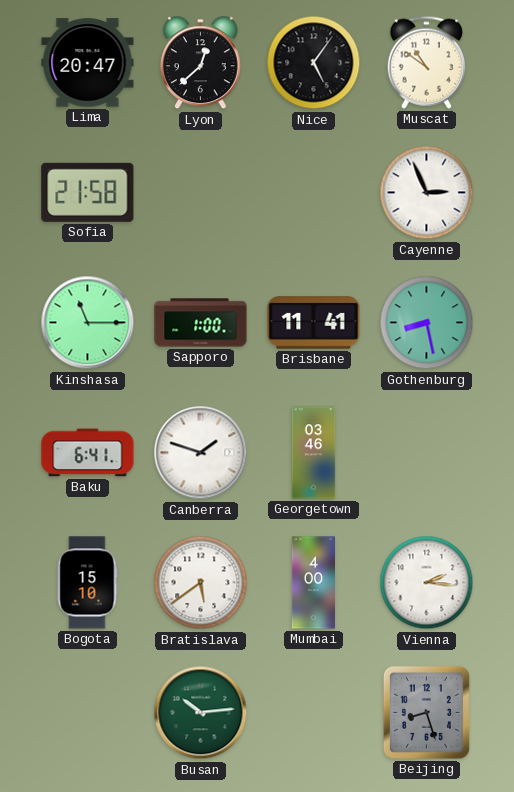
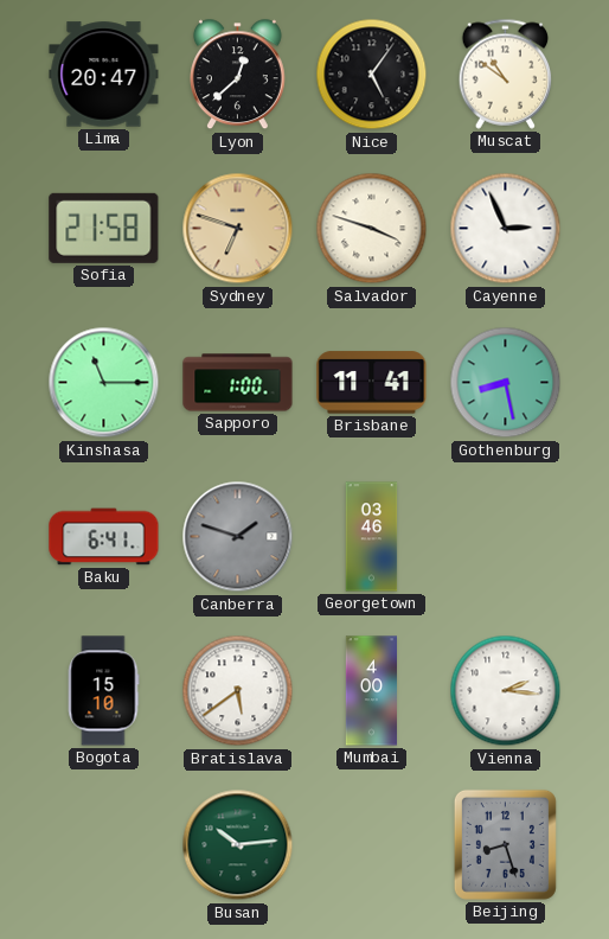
Sydney: none -> 6:48 (238, 229)
Salvador: none -> 3:48 (372, 229)
Canberra dial: white -> grey (238, 537)
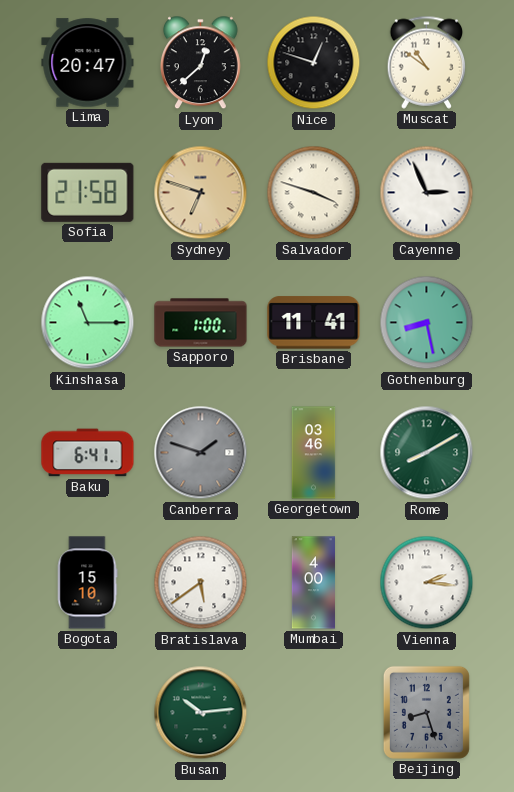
Nice: 5:06 -> 12:48 (314, 63)
Rome: none -> 8:10 (427, 453)
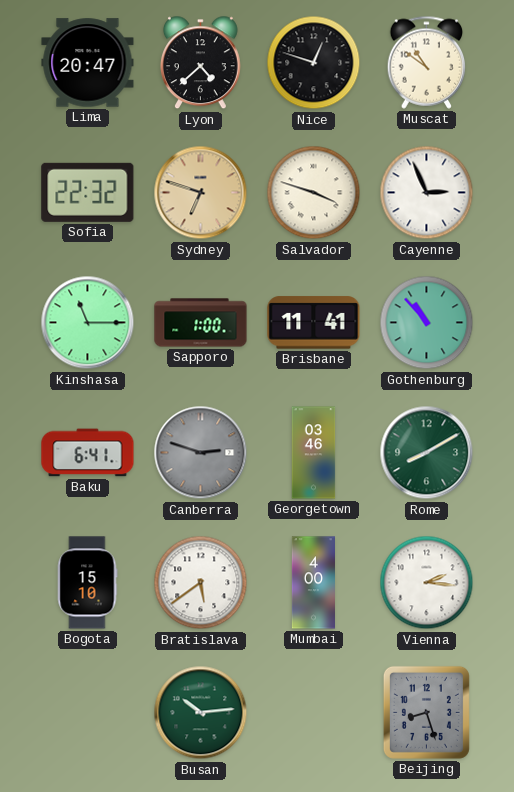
Lyon: 12:38 -> 4:38 (200, 63)
Sofia: 21:58 -> 22:32 (88, 192)
Gothenburg: 8:28 -> 10:53 (427, 323)
Canberra: 1:48 -> 2:48 (201, 453)
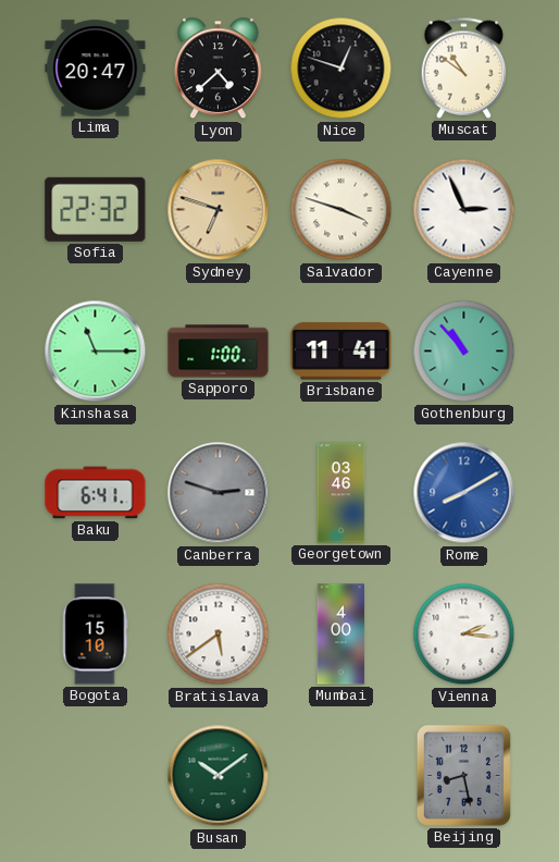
Rome dial: green -> blue (464, 493)
Busan: 10:14 -> 10:09 (219, 776)
Beijing: 8:27 -> 8:28 (463, 775)
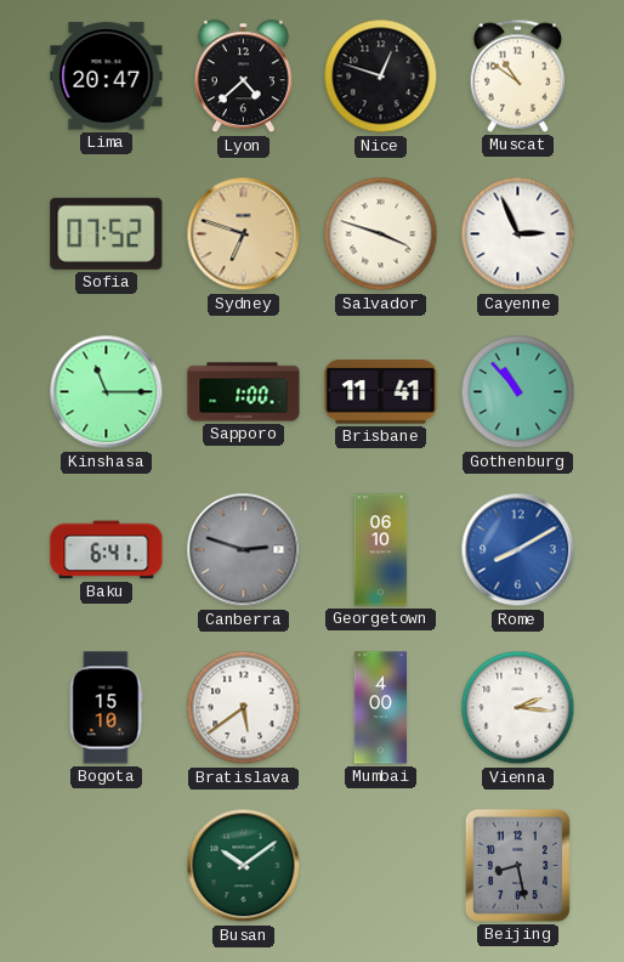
Sofia: 22:32 -> 07:52 (107, 233)
Georgetown: 03:46 -> 06:10 (381, 550)
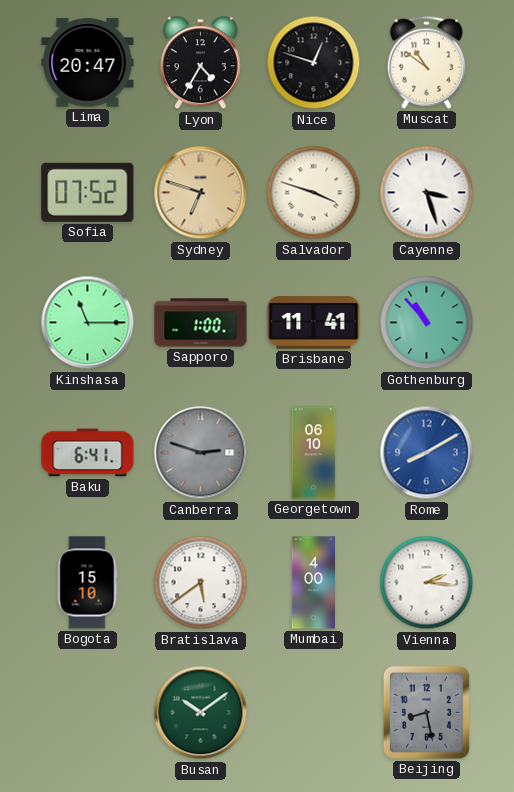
Lyon: 4:38 -> 4:35 (200, 63)
Cayenne: 2:56 -> 3:27 (427, 193)
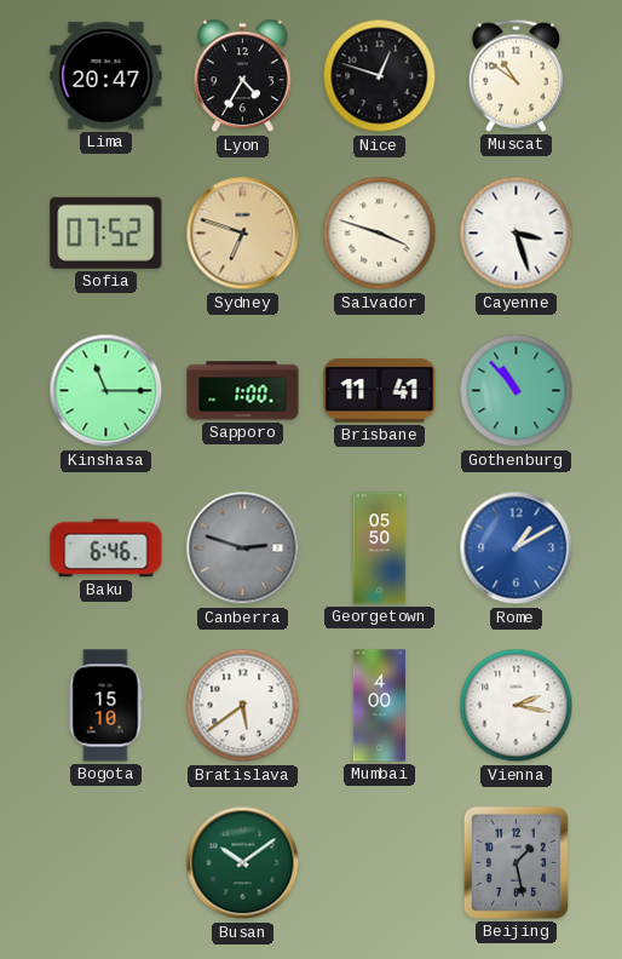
Baku: 6:41 -> 6:46 (106, 549)
Georgetown: 06:10 -> 05:50 (380, 549)
Rome: 8:10 -> 1:10 (517, 549)
Vienna: 2:16 -> 2:17 (517, 706)
Beijing: 8:28 -> 1:28 (516, 862)
